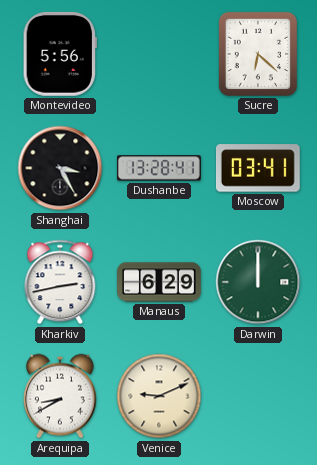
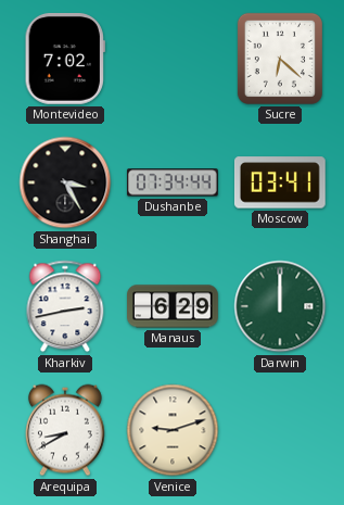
Montevideo: 5:56 -> 7:02 (65, 59)
Dushanbe: 13:28 -> 07:34 (173, 182)
Venice: 9:11 -> 9:12 (173, 430)
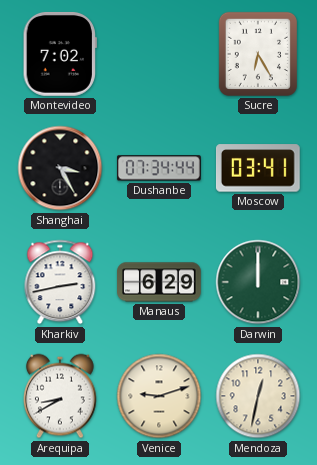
Sucre: 6:22 -> 6:25 (258, 54)
Mendoza: none -> 12:32 (258, 396)
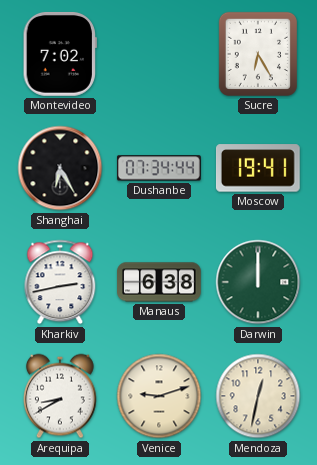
Shanghai: 3:25 -> 6:25 (60, 168)
Moscow: 03:41 -> 19:41 (258, 168)
Manaus: 6:29 -> 6:38 (159, 282)
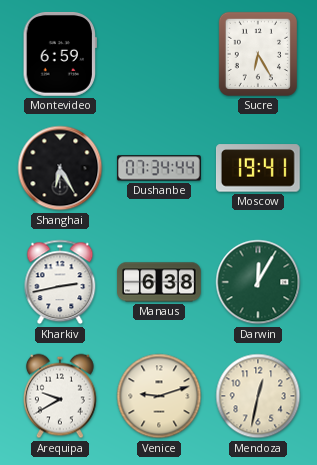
Montevideo: 7:02 -> 6:59 (60, 54)
Darwin: 12:00 -> 12:05 (258, 282)
Arequipa: 8:40 -> 9:40 (60, 396)
